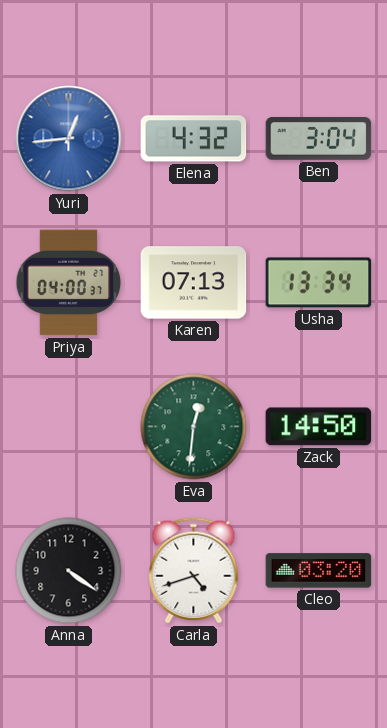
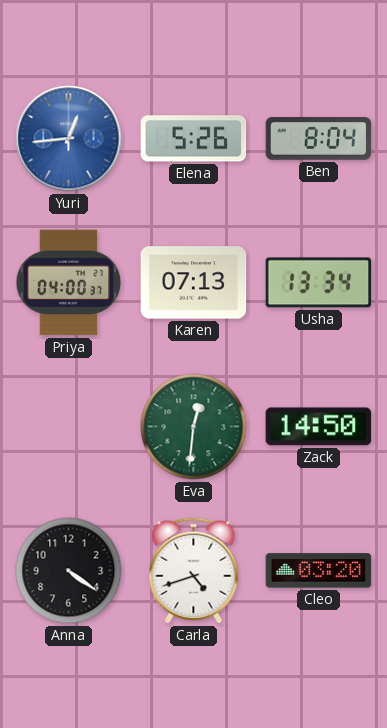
Elena: 4:32 -> 5:26 (194, 139)
Ben: 3:04 -> 8:04 (319, 139)
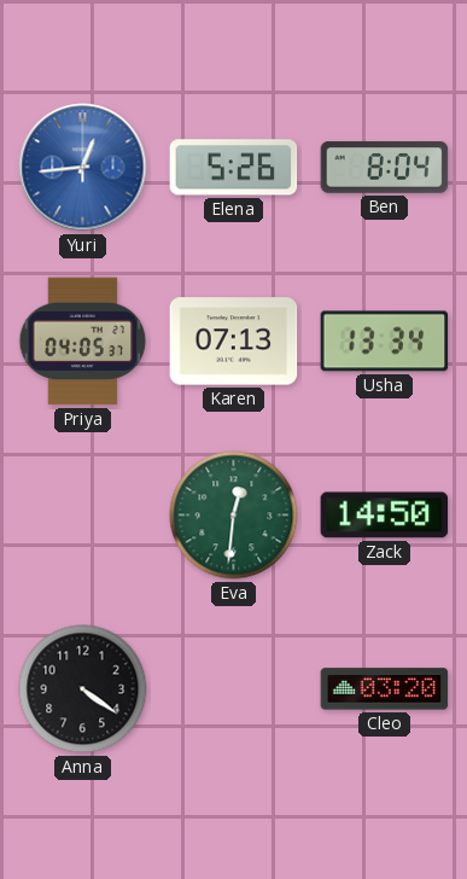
Priya: 04:00 -> 04:05 (83, 342)
Carla: 4:42 -> none (194, 571)
